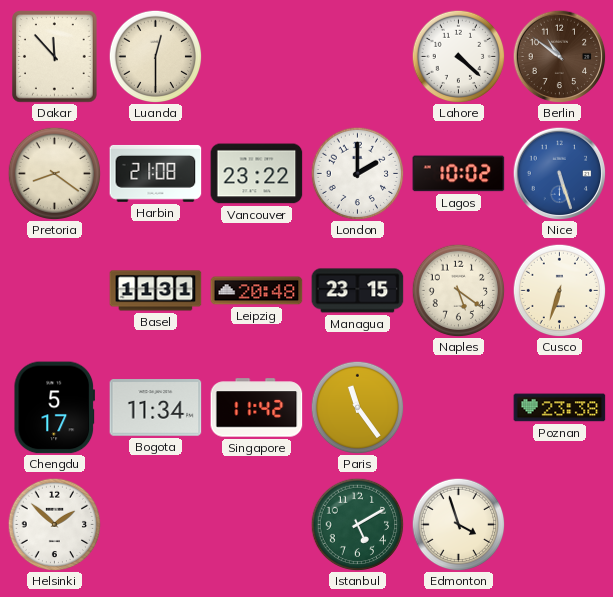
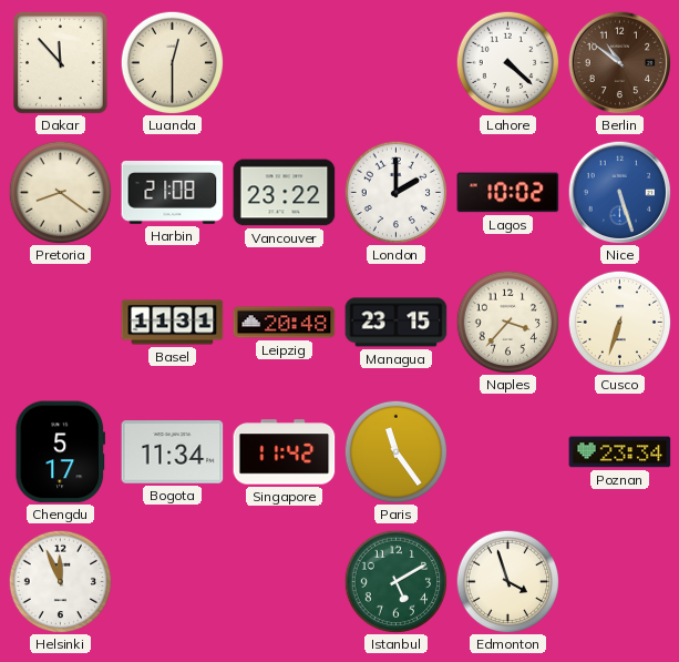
Naples: 5:21 -> 3:37 (507, 322)
Poznan: 23:38 -> 23:34 (620, 452)
Helsinki: 1:52 -> 11:56 (60, 581)
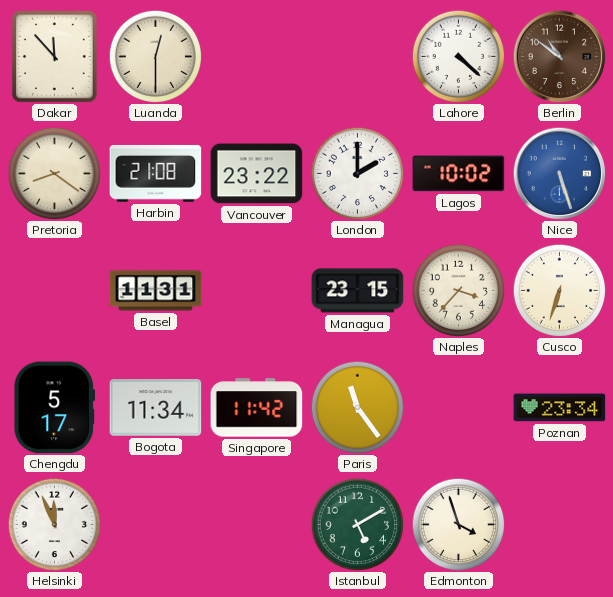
Leipzig: 20:48 -> none (285, 323)
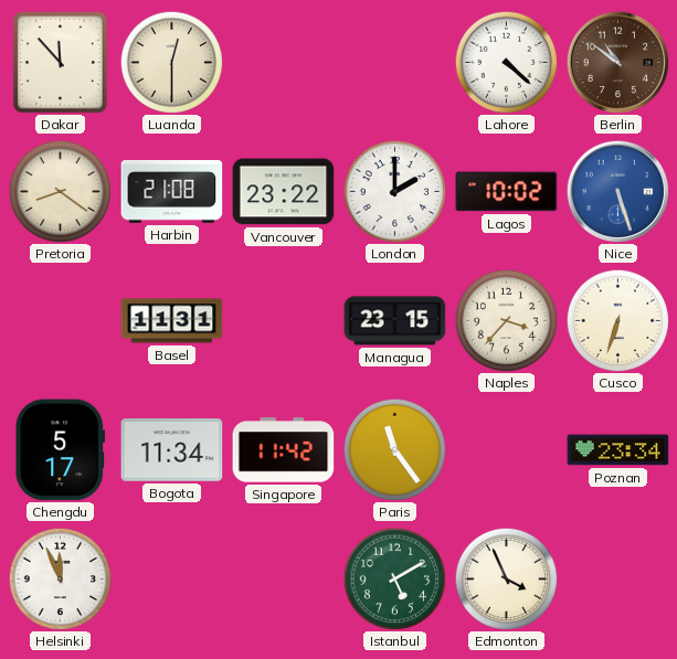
Edmonton: 3:57 -> 3:56 (506, 578)
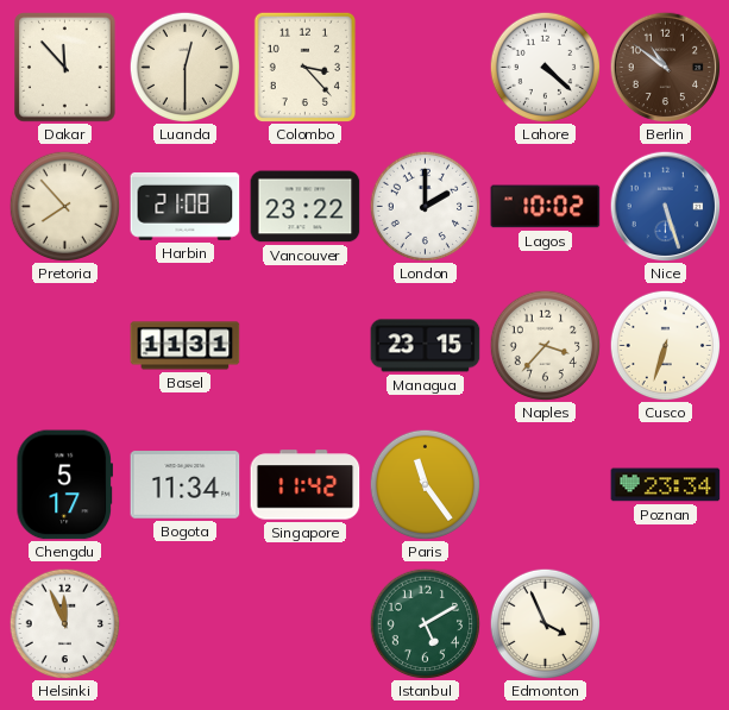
Colombo: none -> 3:23 (304, 67)
Pretoria: 8:21 -> 7:53 (64, 206)
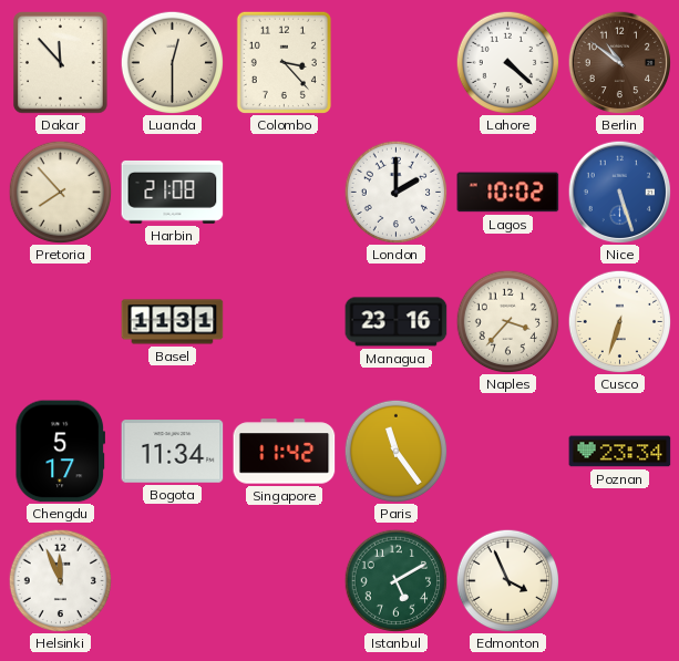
Vancouver: 23:22 -> none (306, 207)
Managua: 23:15 -> 23:16 (397, 322)
